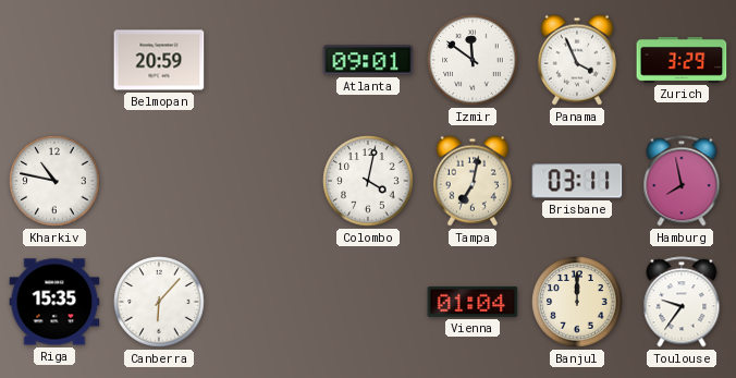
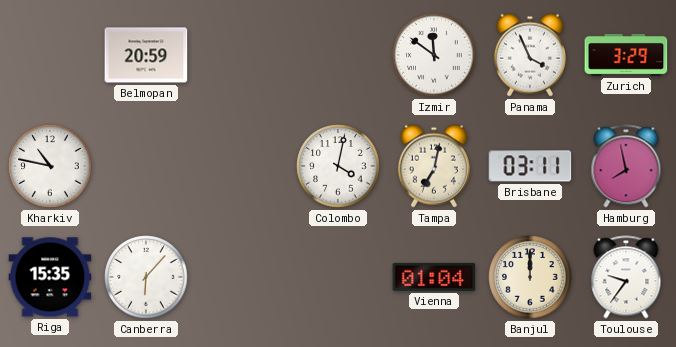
Atlanta: 09:01 -> none (368, 60)
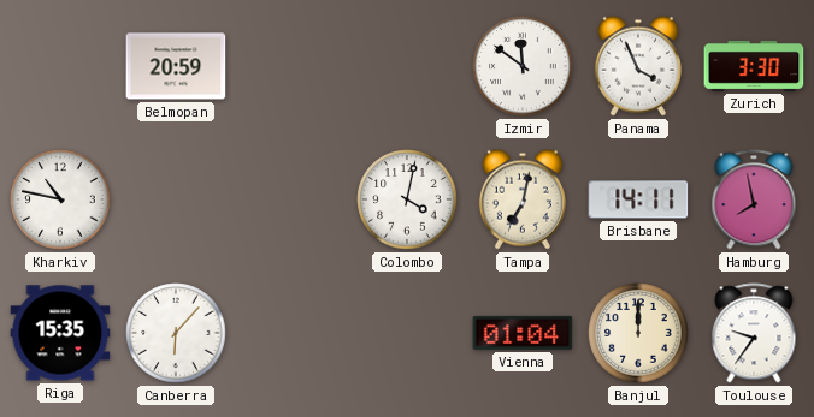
Zurich: 3:29 -> 3:30 (754, 66)
Brisbane: 03:11 -> 14:11 (638, 199)
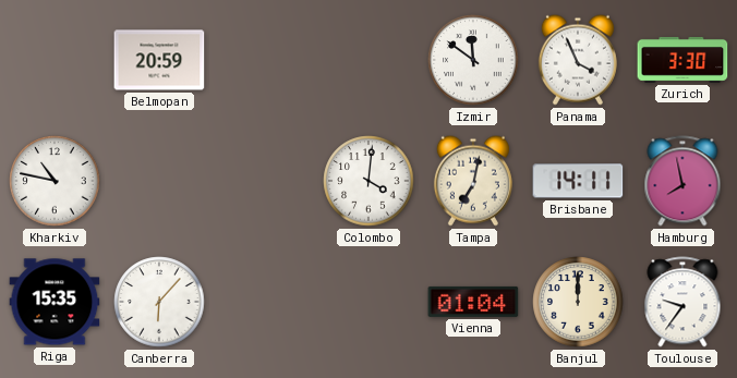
Colombo: 4:02 -> 4:01 (368, 181)
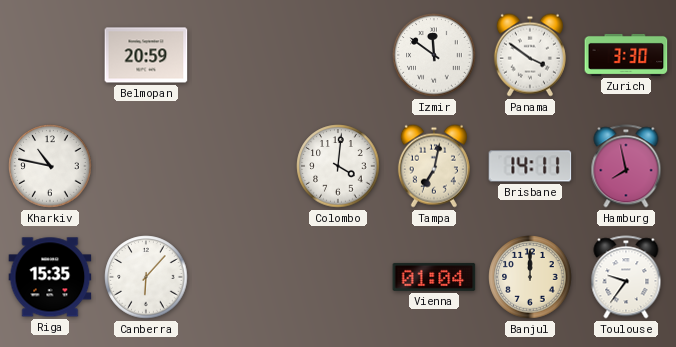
Panama: 3:56 -> 3:51 (530, 55)
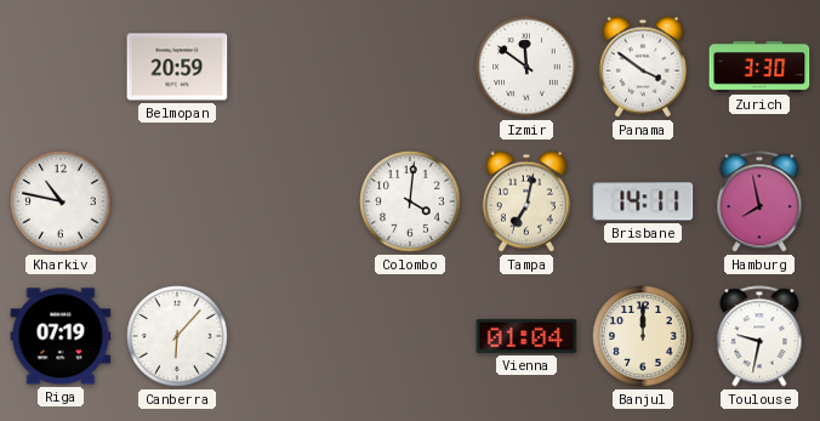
Riga: 15:35 -> 07:19 (61, 336)
Toulouse: 9:36 -> 9:32 (759, 336)
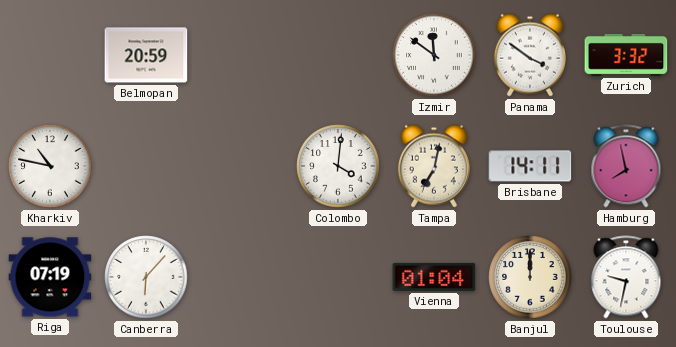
Zurich: 3:30 -> 3:32 (626, 55)
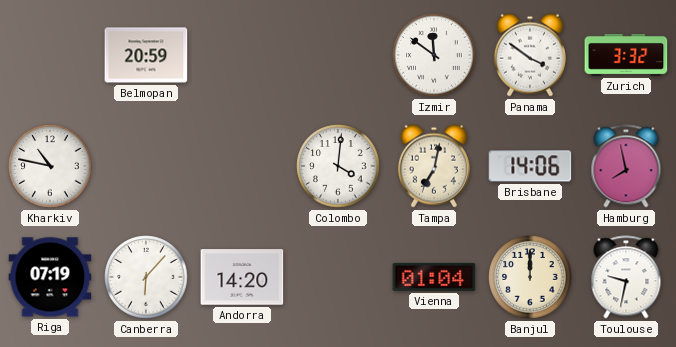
Brisbane: 14:11 -> 14:06 (530, 166)
Andorra: none -> 14:20 (242, 277)
